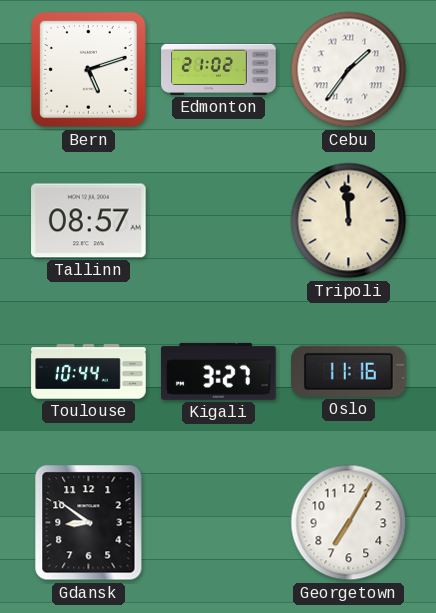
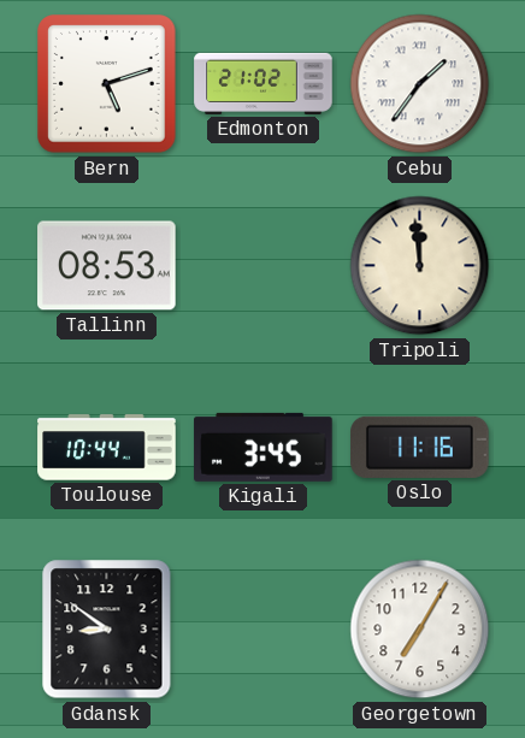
Tallinn: 08:57 -> 08:53 (107, 266)
Kigali: 3:27 -> 3:45 (264, 447)
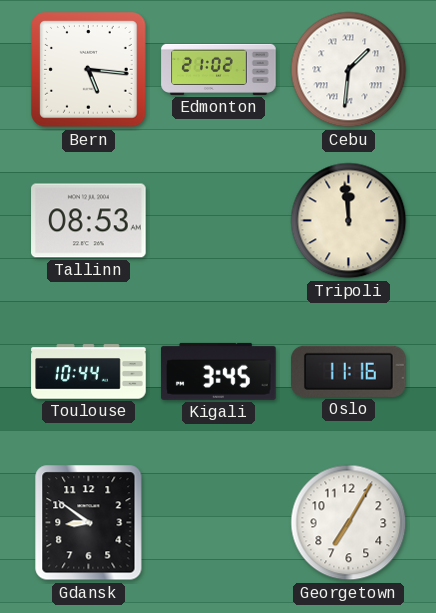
Bern: 5:12 -> 5:16 (89, 70)
Cebu: 1:36 -> 1:31 (349, 70)
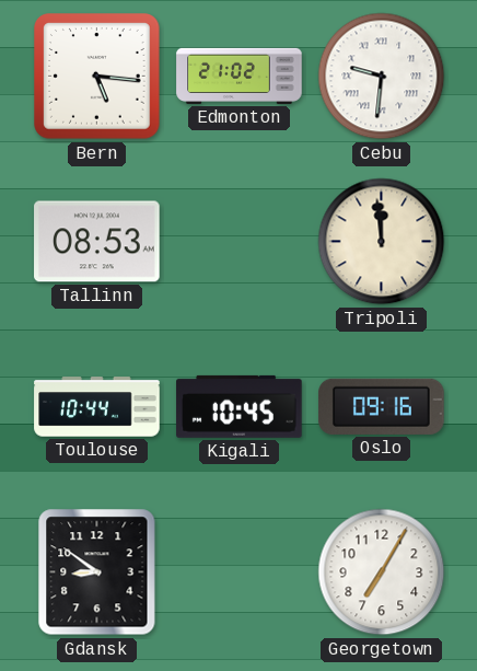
Cebu: 1:31 -> 9:31 (382, 77)
Kigali: 3:45 -> 10:45 (240, 406)
Oslo: 11:16 -> 09:16 (382, 406)
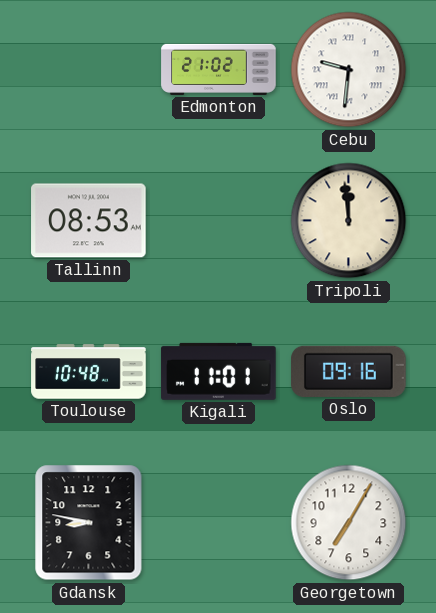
Bern: 5:16 -> none (97, 77)
Toulouse: 10:44 -> 10:48 (89, 372)
Kigali: 10:45 -> 11:01 (219, 371)
Gdansk: 8:51 -> 8:47 (89, 523)
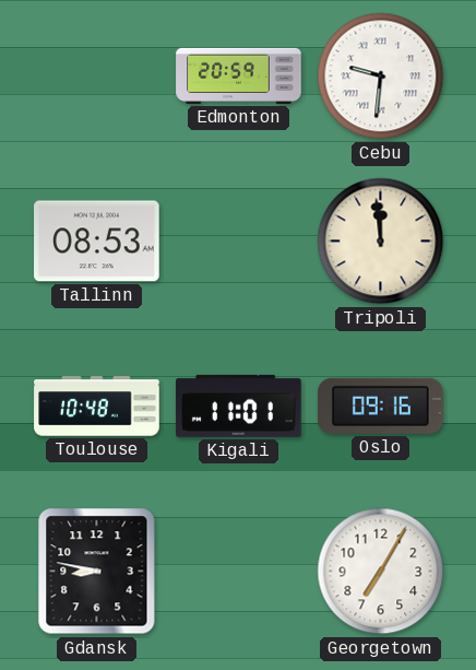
Edmonton: 21:02 -> 20:59 (239, 75)
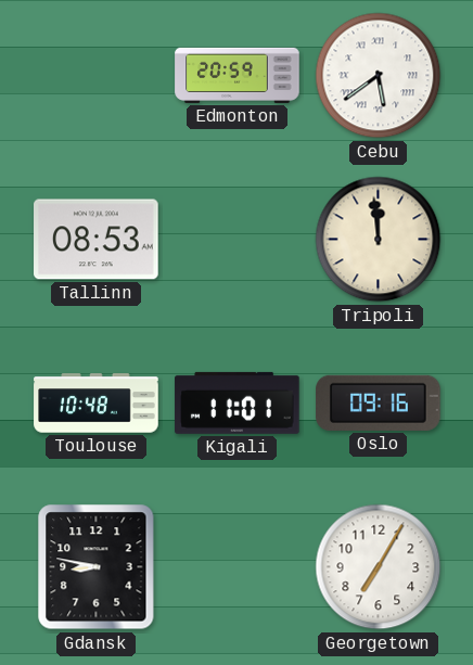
Cebu: 9:31 -> 5:39 (379, 76)
